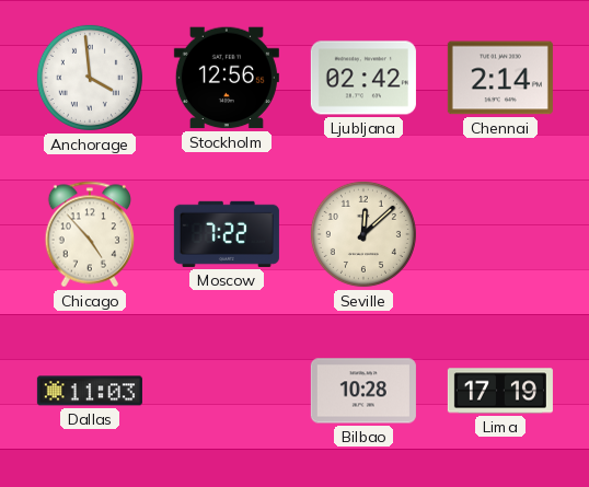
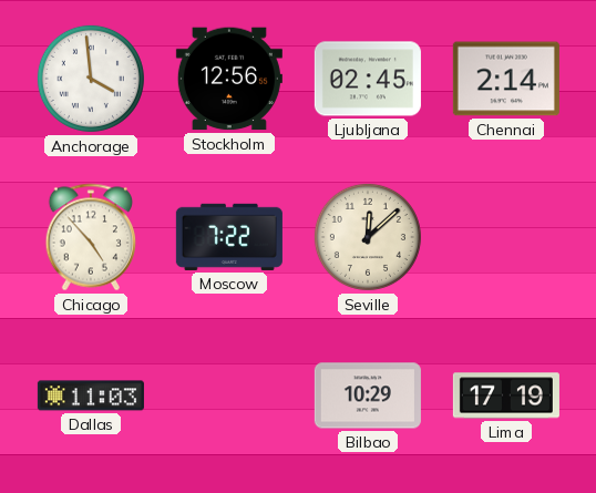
Ljubljana: 02:42 -> 02:45 (368, 79)
Bilbao: 10:28 -> 10:29 (368, 396)
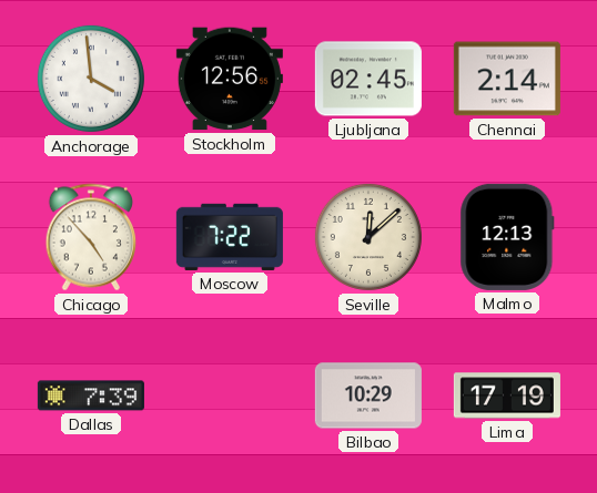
Malmo: none -> 12:13 (507, 237)
Dallas: 11:03 -> 7:39 (91, 396)
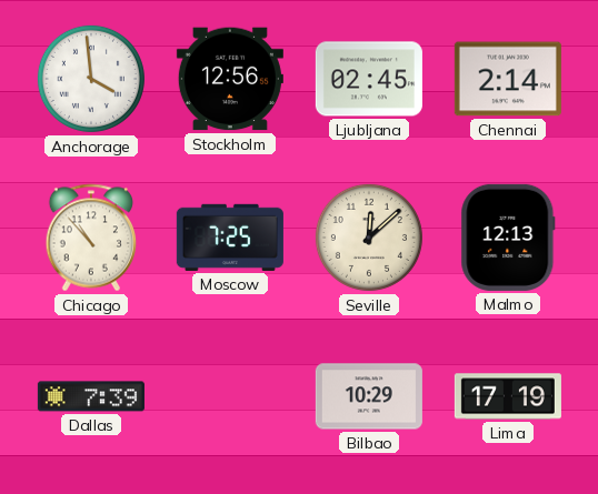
Chicago: 4:53 -> 10:53 (90, 238)
Moscow: 7:22 -> 7:25 (230, 238)
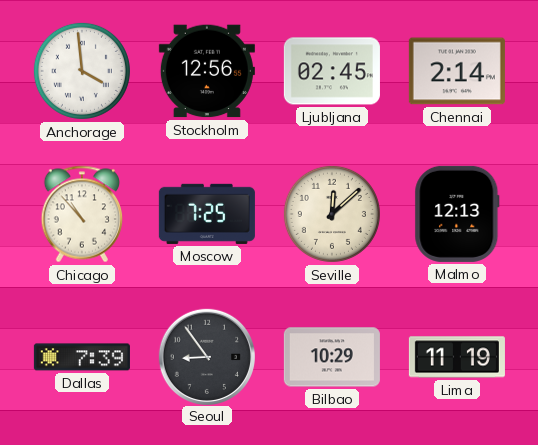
Seoul: none -> 8:54 (206, 356)
Lima: 17:19 -> 11:19 (457, 357)
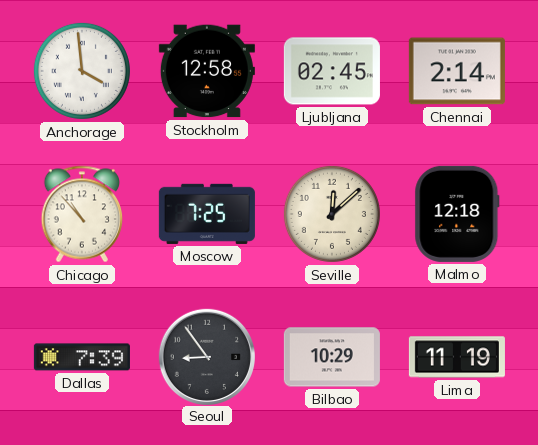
Stockholm: 12:56 -> 12:58 (207, 71)
Malmo: 12:13 -> 12:18 (457, 214)
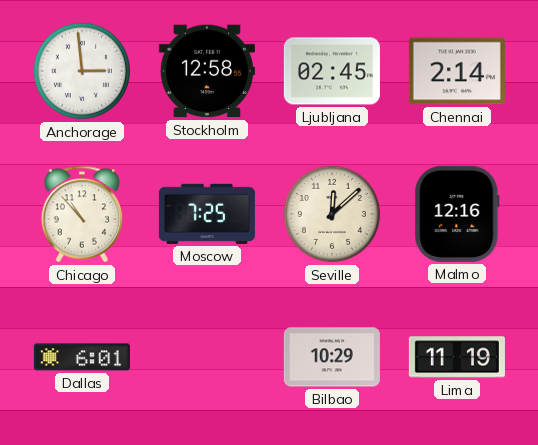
Anchorage: 3:59 -> 2:59 (82, 71)
Malmo: 12:18 -> 12:16 (457, 214)
Dallas: 7:39 -> 6:01 (82, 357)
Seoul: 8:54 -> none (206, 356)
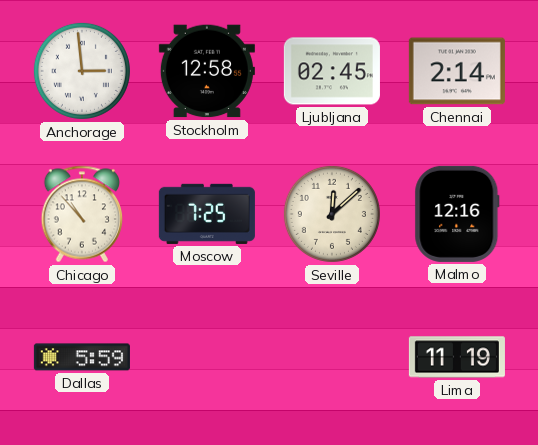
Dallas: 6:01 -> 5:59 (82, 357)
Bilbao: 10:29 -> none (332, 357)
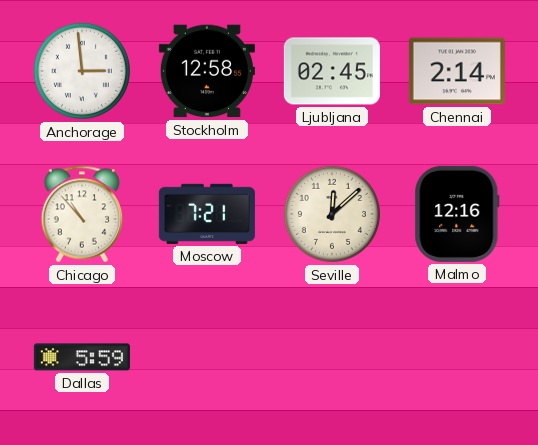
Moscow: 7:25 -> 7:21 (207, 214)
Lima: 11:19 -> none (457, 357)
